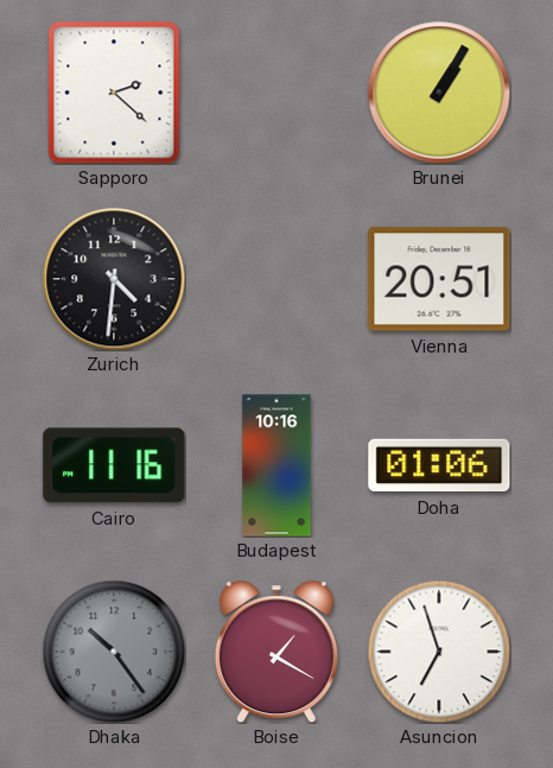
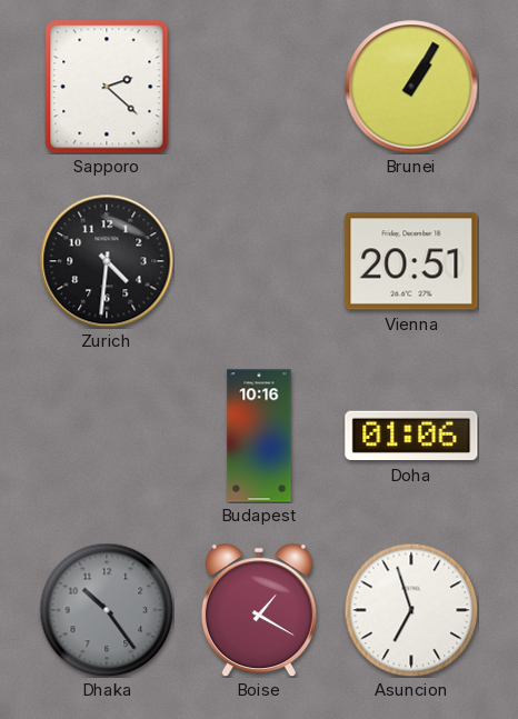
Cairo: 11:16 -> none (114, 465)
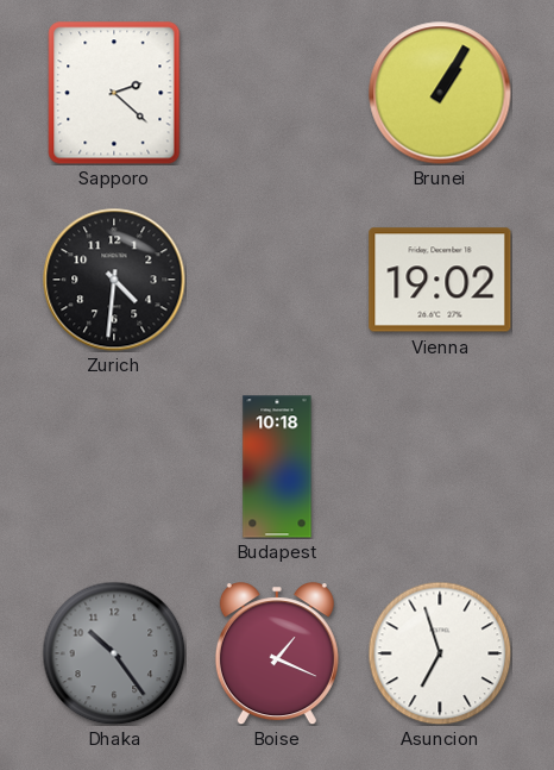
Vienna: 20:51 -> 19:02 (440, 280)
Budapest: 10:16 -> 10:18 (277, 467)
Doha: 01:06 -> none (411, 436)
Boise: 1:20 -> 1:19 (277, 653)
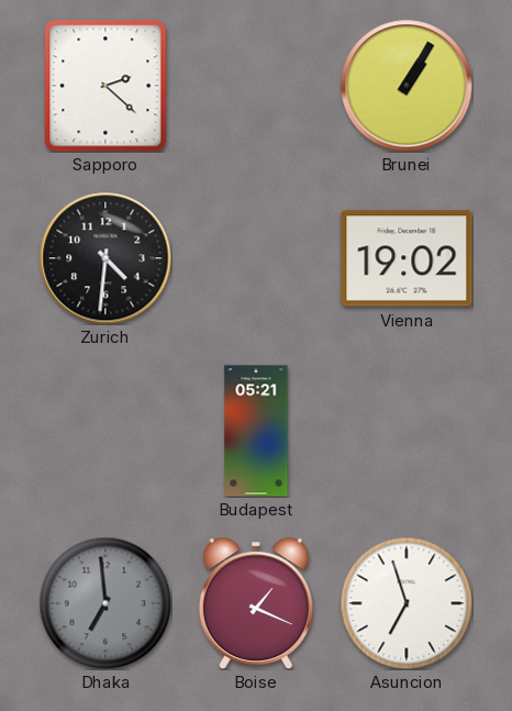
Budapest: 10:18 -> 05:21 (256, 431)
Dhaka: 10:24 -> 6:59 (105, 603)
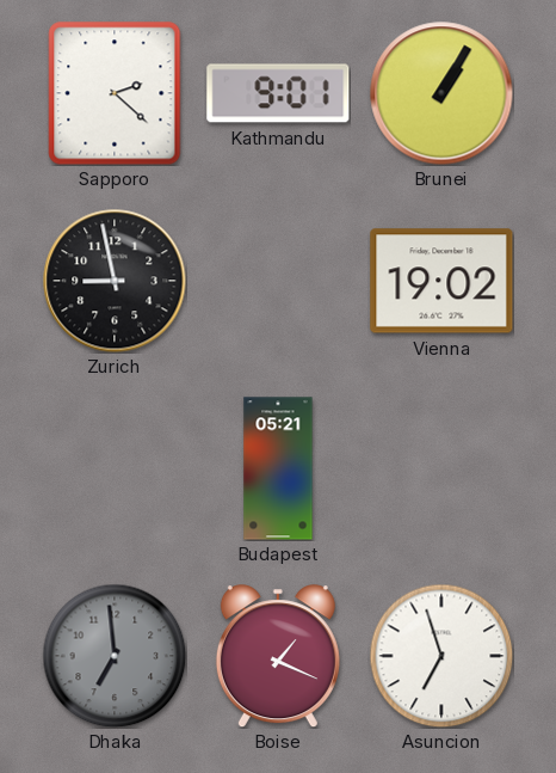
Kathmandu: none -> 9:01 (278, 93)
Zurich: 4:31 -> 8:58 (115, 281)
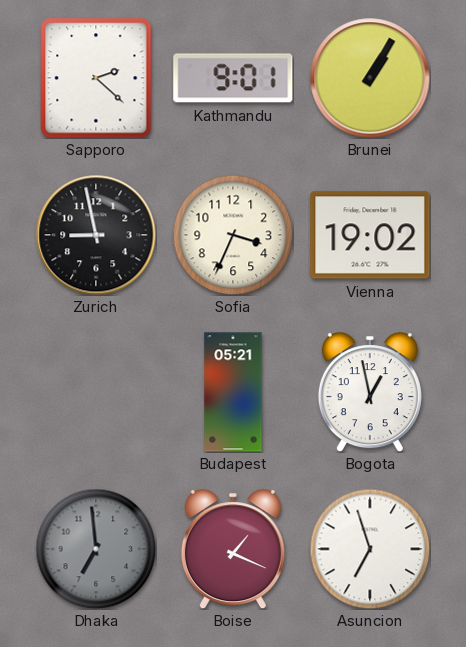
Sofia: none -> 3:34 (233, 235)
Bogota: none -> 12:58 (370, 392)
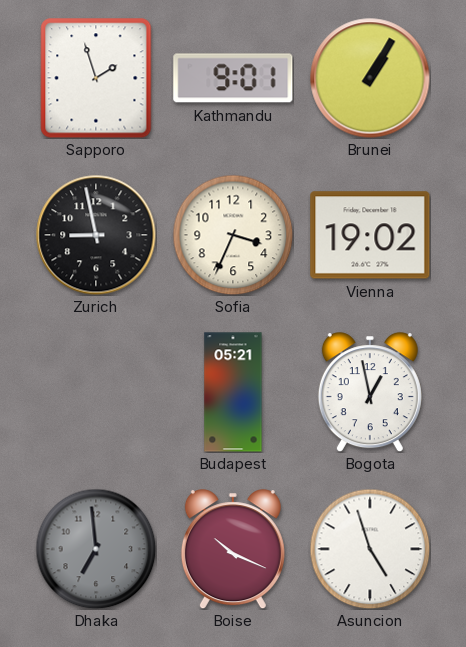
Sapporo: 2:22 -> 1:57 (96, 78)
Boise: 1:19 -> 10:19 (233, 549)
Asuncion: 6:57 -> 4:57 (370, 549)
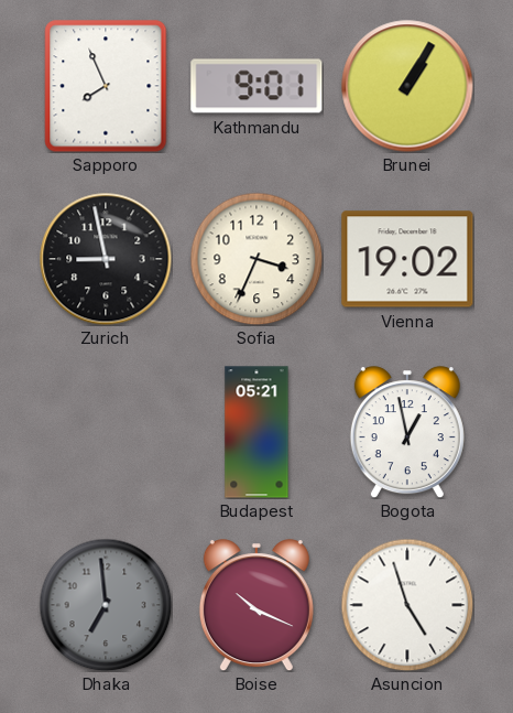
Sapporo: 1:57 -> 7:56 (106, 86)
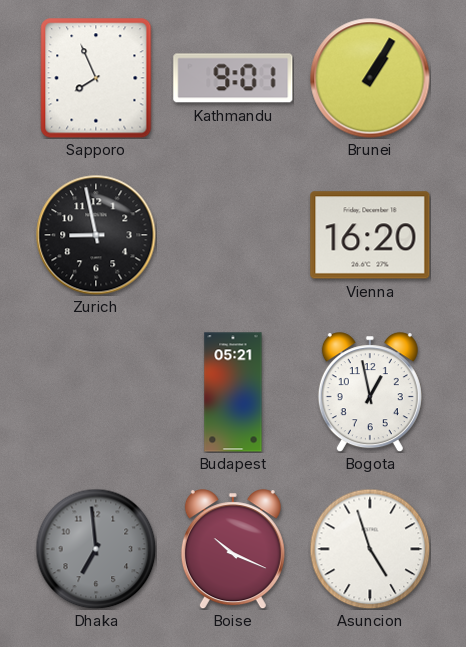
Sofia: 3:34 -> none (256, 259)
Vienna: 19:02 -> 16:20 (370, 235)
